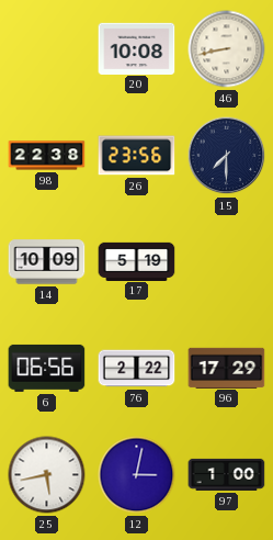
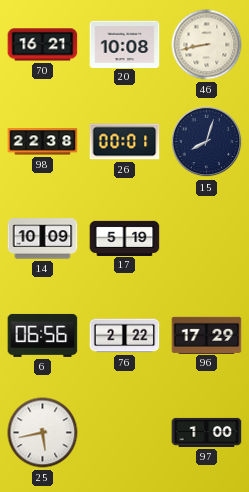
70: none -> 16:21 (43, 45)
26: 23:56 -> 00:01 (125, 142)
15: 7:30 -> 8:03 (207, 142)
12: 3:02 -> none (137, 475)
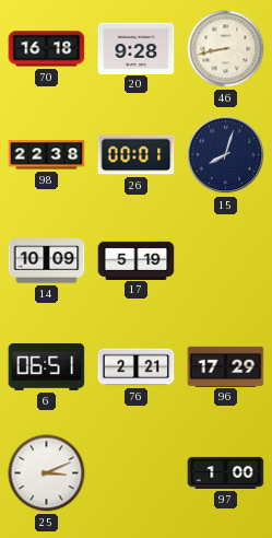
70: 16:21 -> 16:18 (47, 49)
20: 10:08 -> 9:28 (137, 48)
6: 06:56 -> 06:51 (47, 366)
76: 2:22 -> 2:21 (137, 367)
25: 5:43 -> 3:11 (47, 473)
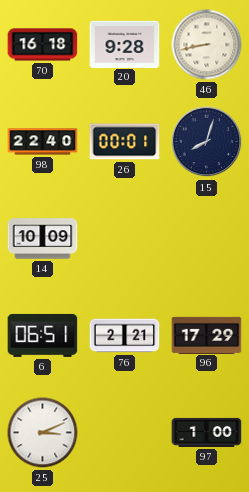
98: 22:38 -> 22:40 (43, 142)
17: 5:19 -> none (137, 260)
